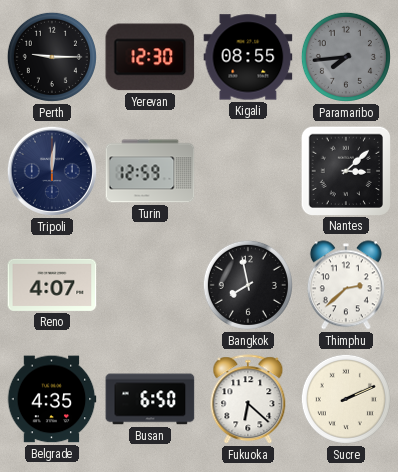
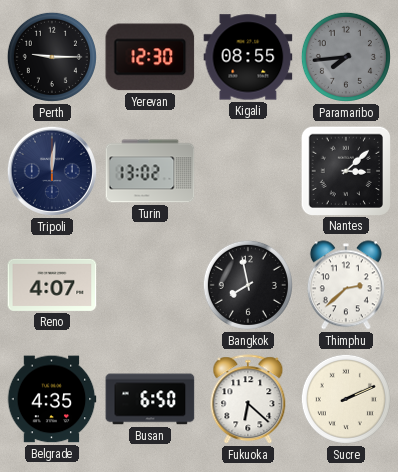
Turin: 12:59 -> 13:02 (150, 171)
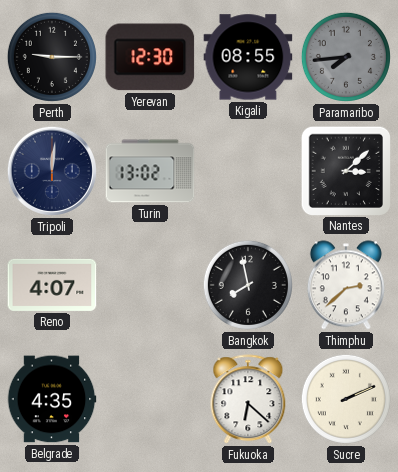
Busan: 6:50 -> none (150, 399)
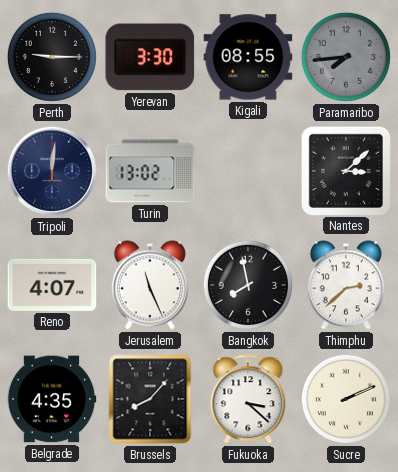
Yerevan: 12:30 -> 3:30 (150, 57)
Jerusalem: none -> 11:26 (150, 285)
Brussels: none -> 8:07 (150, 399)
Fukuoka: 6:22 -> 3:22 (248, 400)
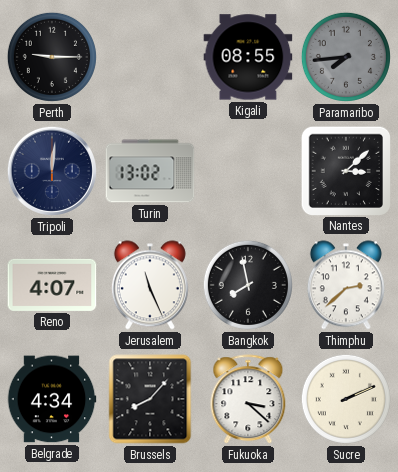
Yerevan: 3:30 -> none (150, 57)
Belgrade: 4:35 -> 4:34 (52, 399)
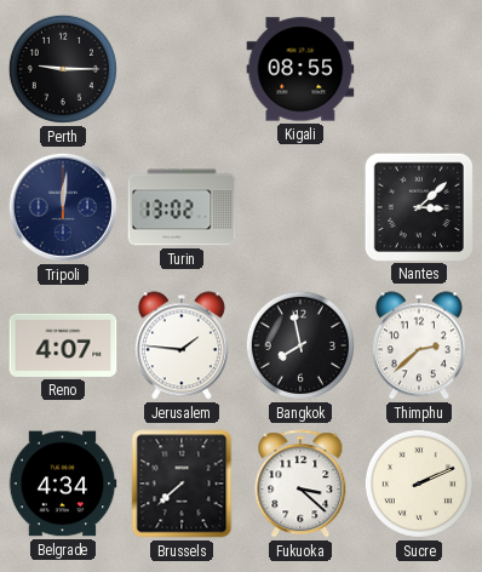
Paramaribo: 7:44 -> none (346, 57)
Jerusalem: 11:26 -> 1:46 (182, 345)
Brussels: 8:07 -> 7:38 (182, 484)
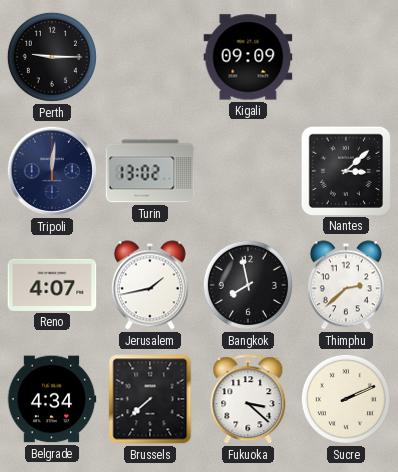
Kigali: 08:55 -> 09:09 (248, 57)
Jerusalem: 1:46 -> 1:43 (150, 285)
